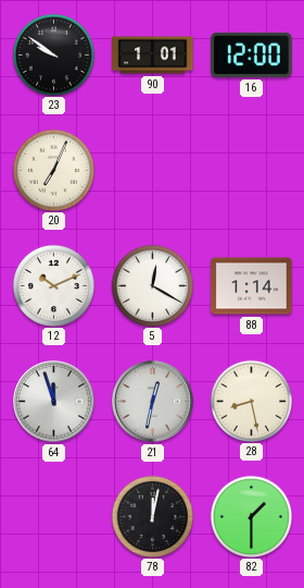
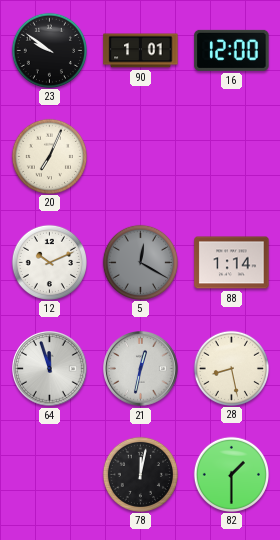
5 dial: white -> grey (140, 262)
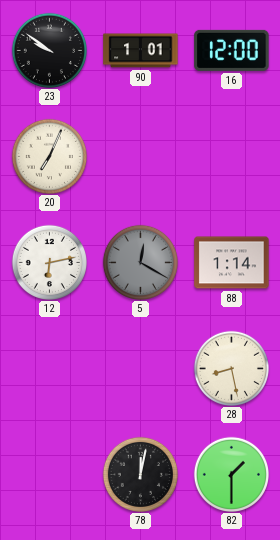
12: 10:11 -> 6:13 (49, 262)
64: 11:57 -> none (50, 369)
21: 12:32 -> none (141, 369)
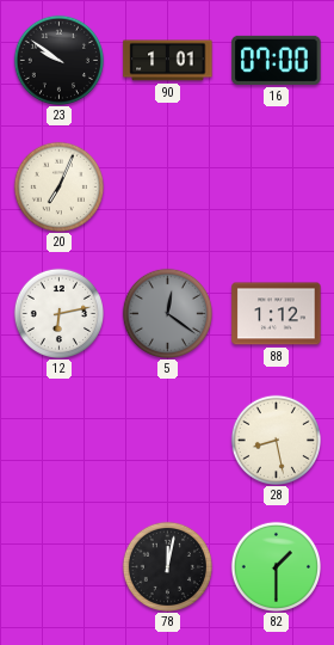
16: 12:00 -> 07:00 (277, 60)
5: 12:20 -> 12:21 (167, 313)
88: 1:14 -> 1:12 (277, 314)
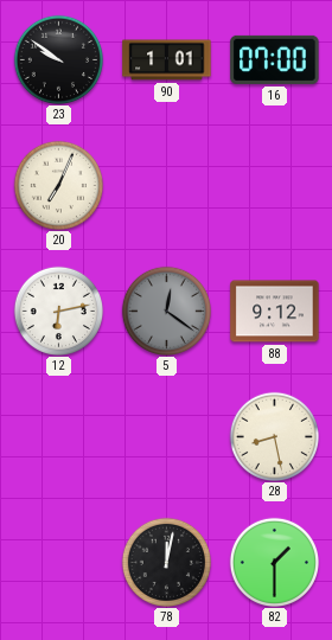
88: 1:12 -> 9:12 (275, 312)
